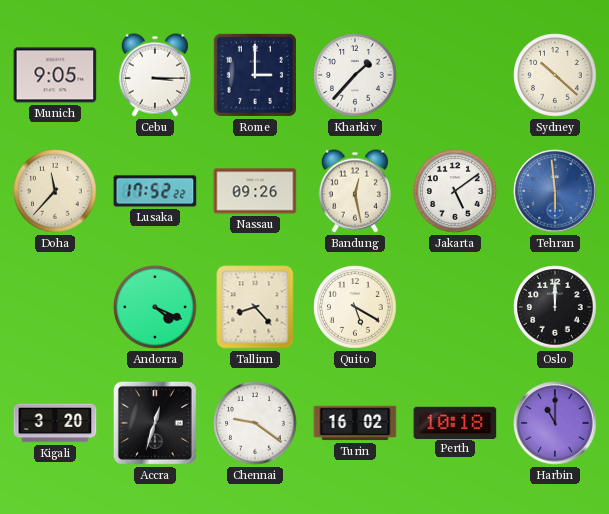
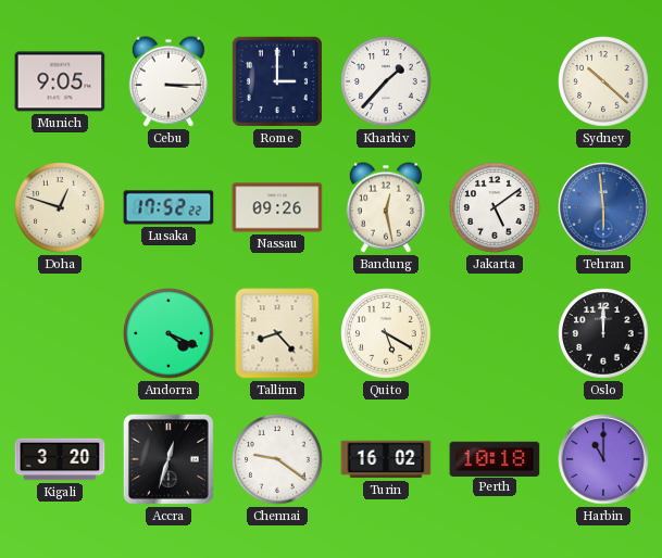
Doha: 11:37 -> 12:48 (60, 207)
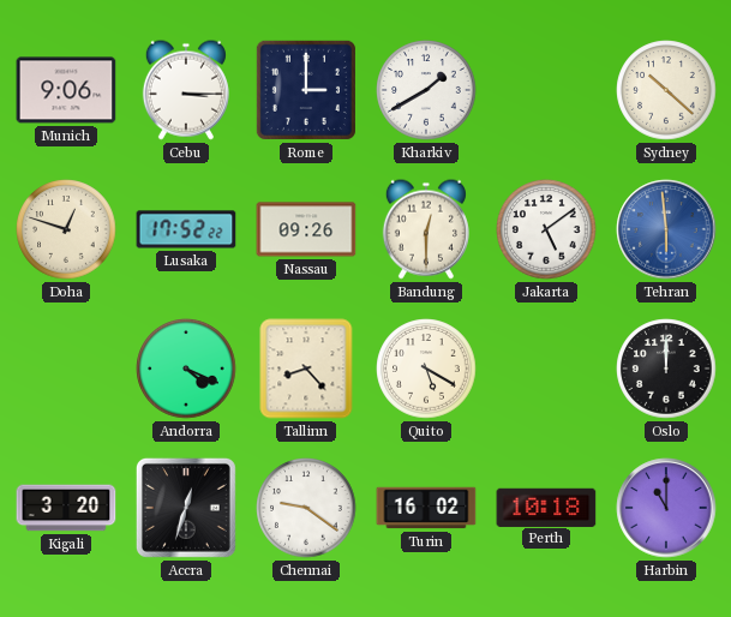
Munich: 9:05 -> 9:06 (66, 90)
Kharkiv: 1:37 -> 1:40 (426, 90)
Bandung: 12:28 -> 12:30 (426, 229)
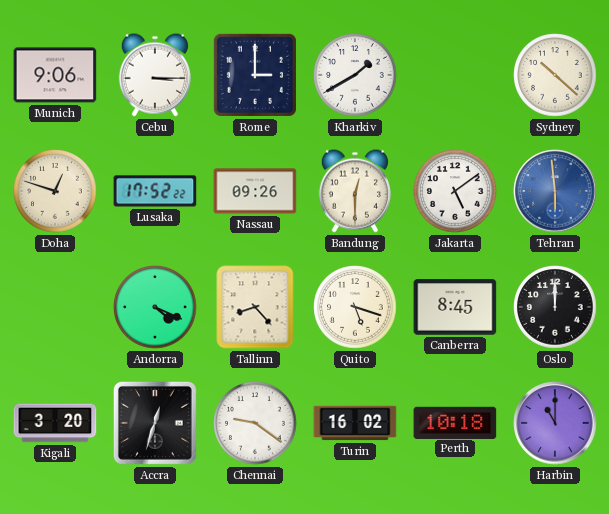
Quito: 5:20 -> 5:18 (355, 307)
Canberra: none -> 8:45 (455, 307)
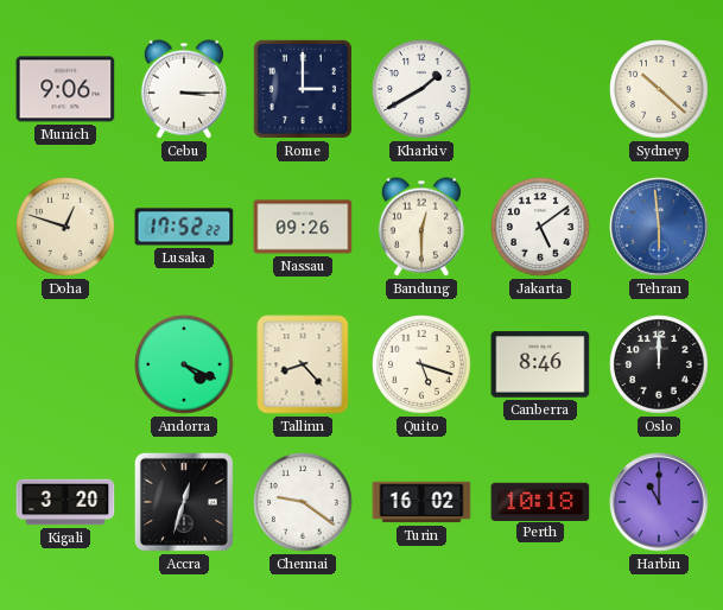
Canberra: 8:45 -> 8:46 (540, 364)
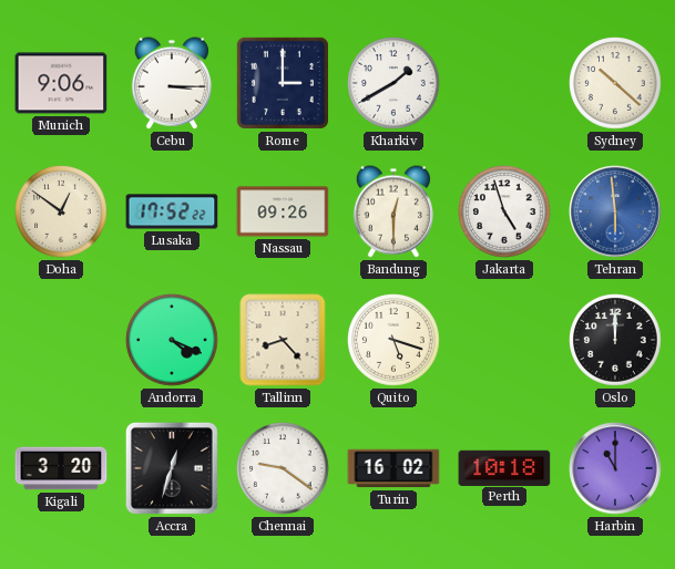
Doha: 12:48 -> 12:51 (61, 211)
Jakarta: 5:09 -> 4:57 (504, 211)
Canberra: 8:46 -> none (540, 364)
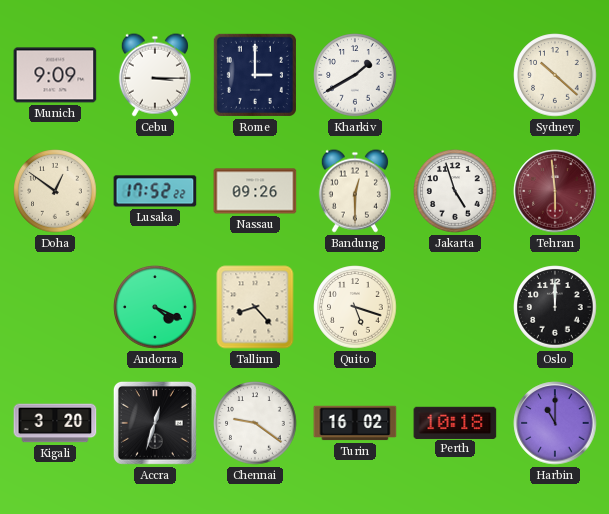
Munich: 9:06 -> 9:09 (55, 75)
Tehran dial: blue -> burgundy (555, 191)
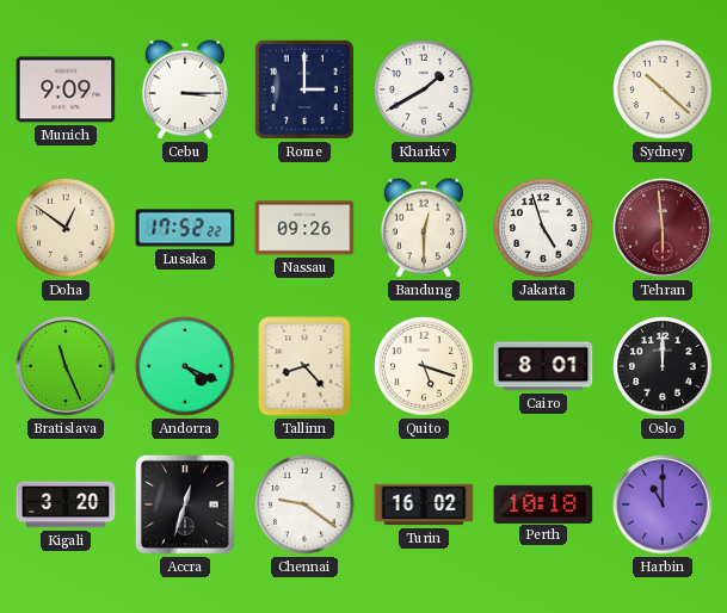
Bratislava: none -> 11:26 (66, 366)
Cairo: none -> 8:01 (543, 366)
